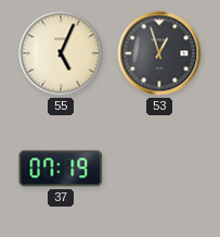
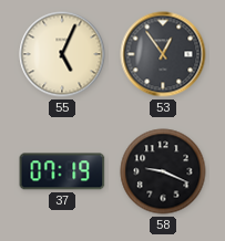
53: 12:57 -> 12:54 (163, 54)
58: none -> 9:19 (163, 171)
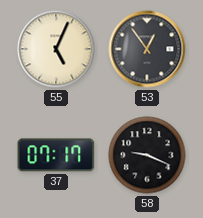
37: 07:19 -> 07:17 (56, 155)
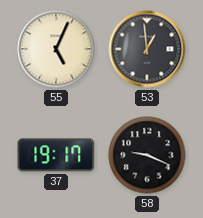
53: 12:54 -> 12:59 (147, 49)
37: 07:17 -> 19:17 (56, 155)
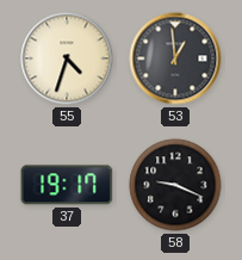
55: 5:04 -> 4:33 (67, 58)
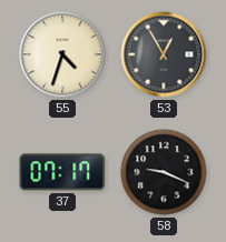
53: 12:59 -> 12:55 (164, 54)
37: 19:17 -> 07:17 (62, 172)
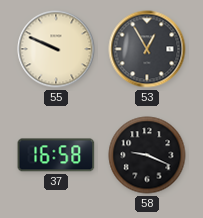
55: 4:33 -> 9:49 (56, 49)
37: 07:17 -> 16:58 (56, 155)
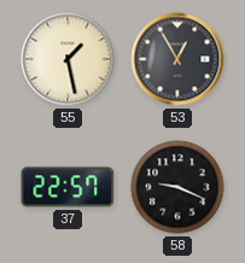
55: 9:49 -> 1:28 (68, 59)
37: 16:58 -> 22:57 (68, 187)
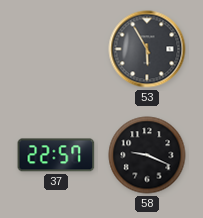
55: 1:28 -> none (68, 59)
53: 12:55 -> 5:55 (147, 49)
